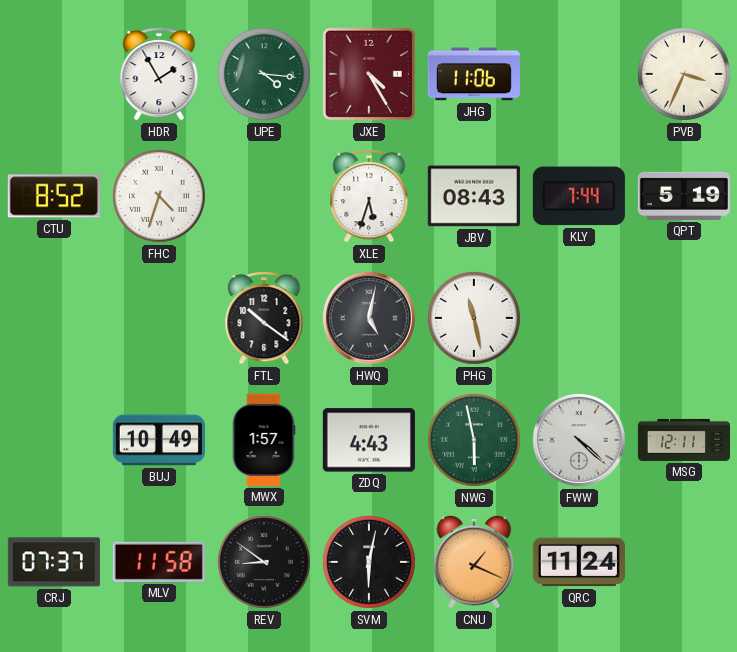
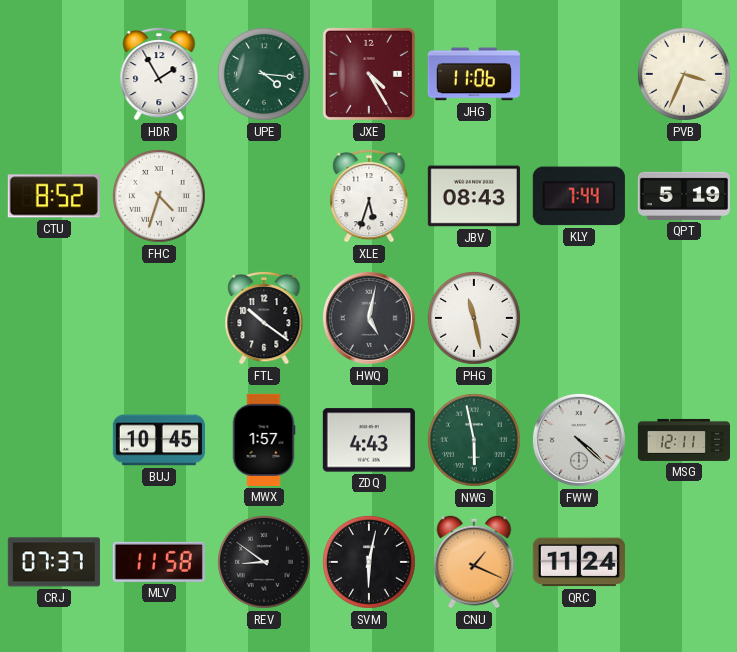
BUJ: 10:49 -> 10:45 (159, 440)
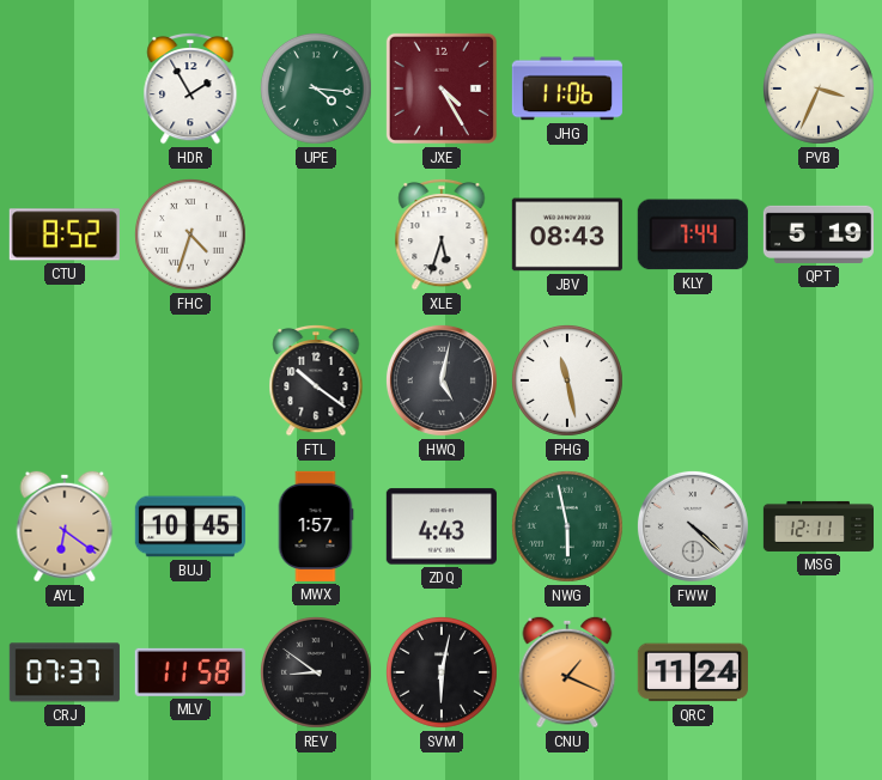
AYL: none -> 6:21 (65, 526)
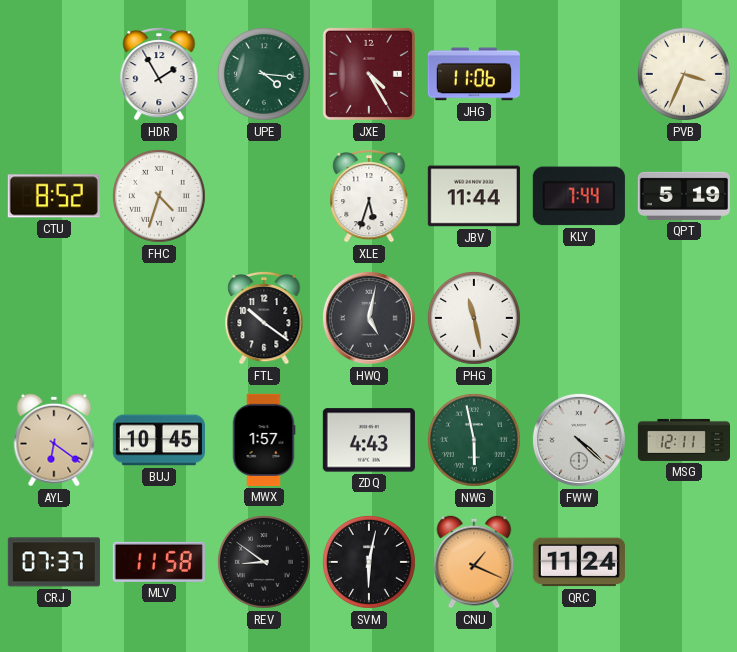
JBV: 08:43 -> 11:44 (474, 196)
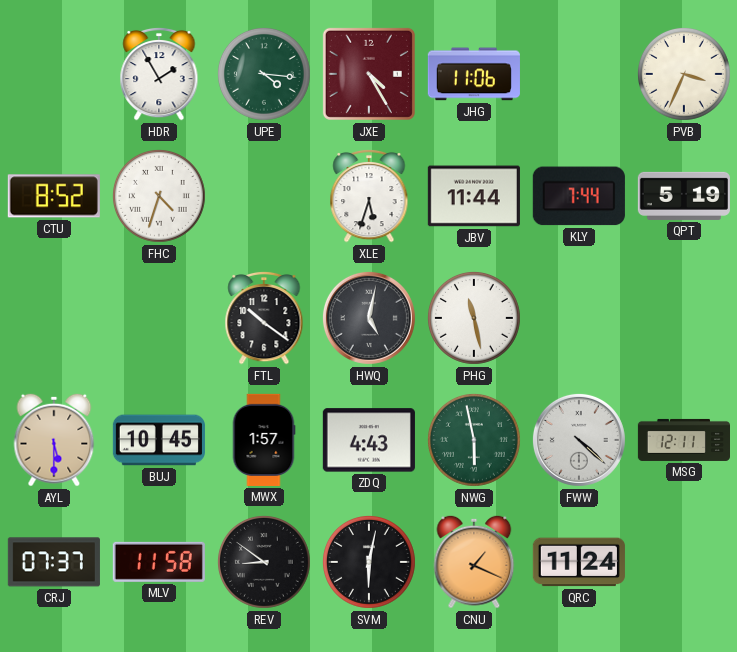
AYL: 6:21 -> 5:30 (54, 440)
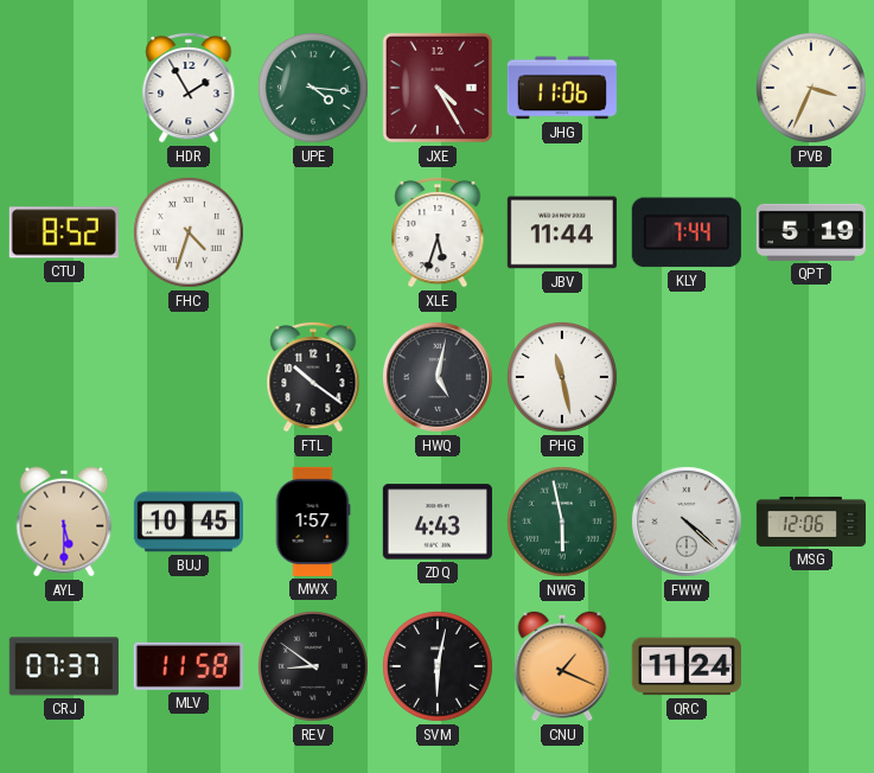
MSG: 12:11 -> 12:06 (810, 522)
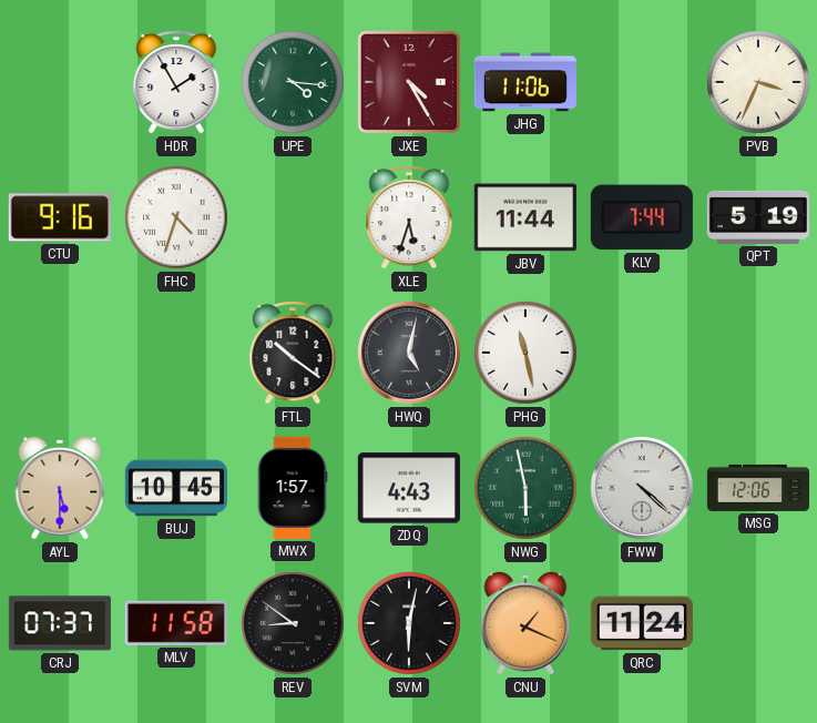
CTU: 8:52 -> 9:16 (60, 217)
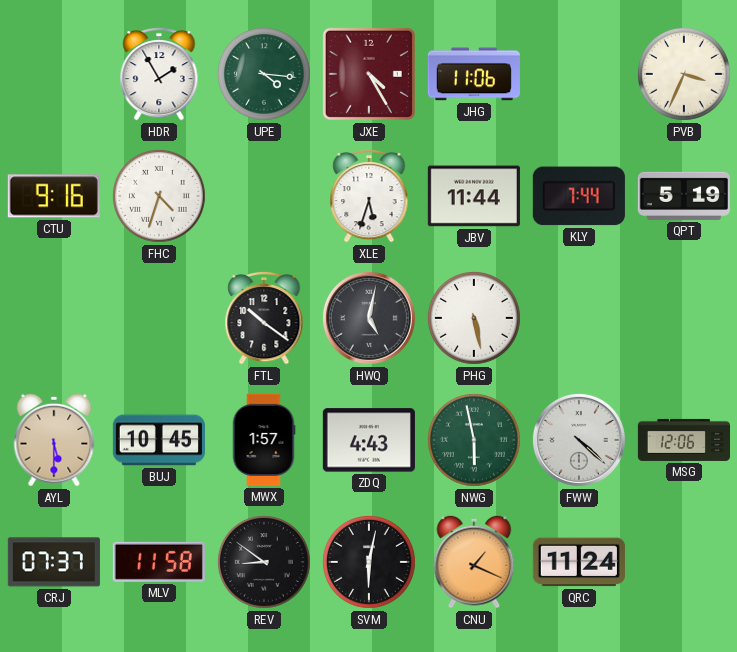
PHG: 11:28 -> 5:28 (474, 318)
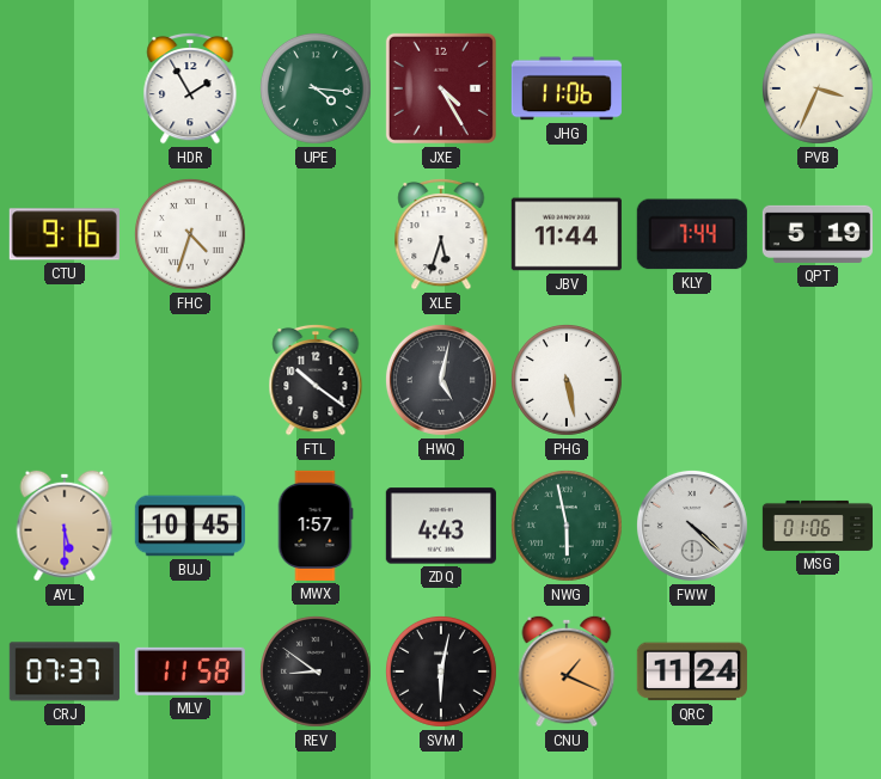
MSG: 12:06 -> 01:06 (816, 526)
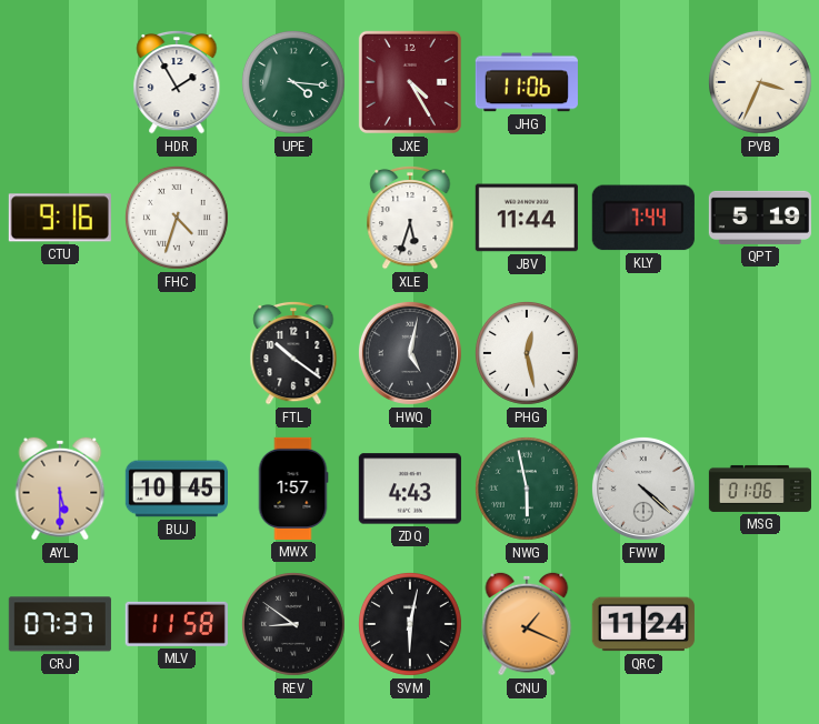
PHG: 5:28 -> 12:28 (527, 353)
